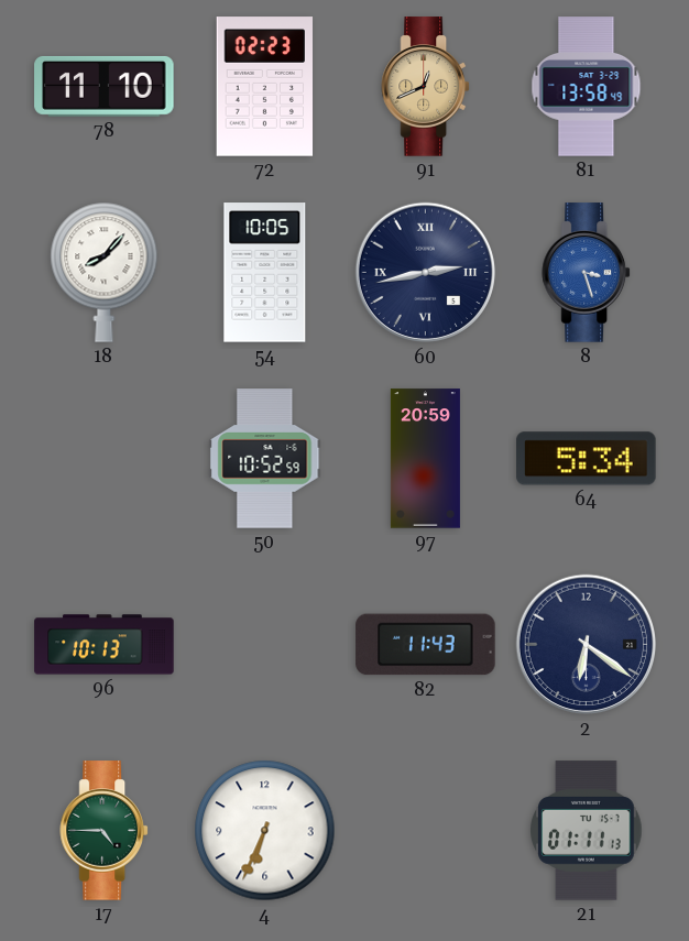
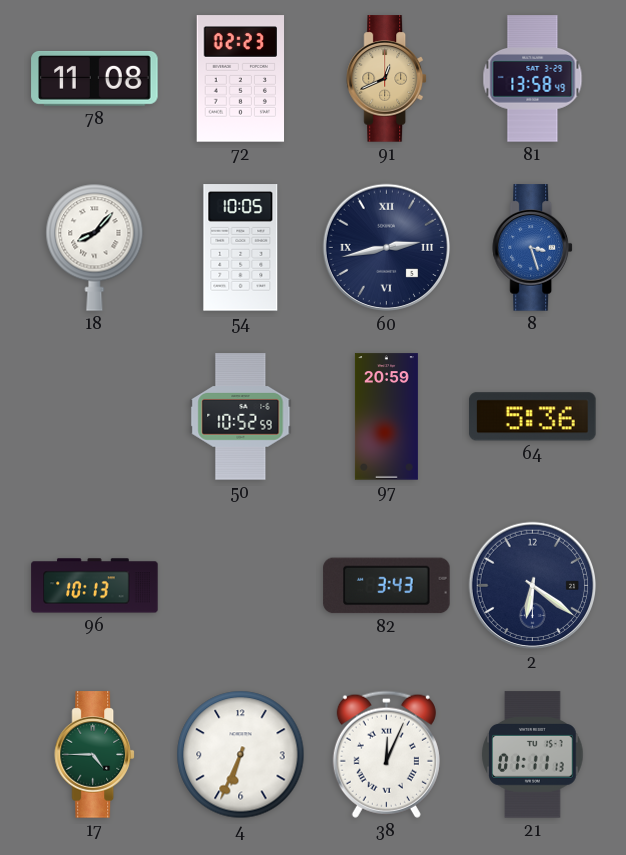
78: 11:10 -> 11:08 (95, 78)
64: 5:34 -> 5:36 (533, 417)
82: 11:43 -> 3:43 (387, 586)
38: none -> 12:04 (386, 754)
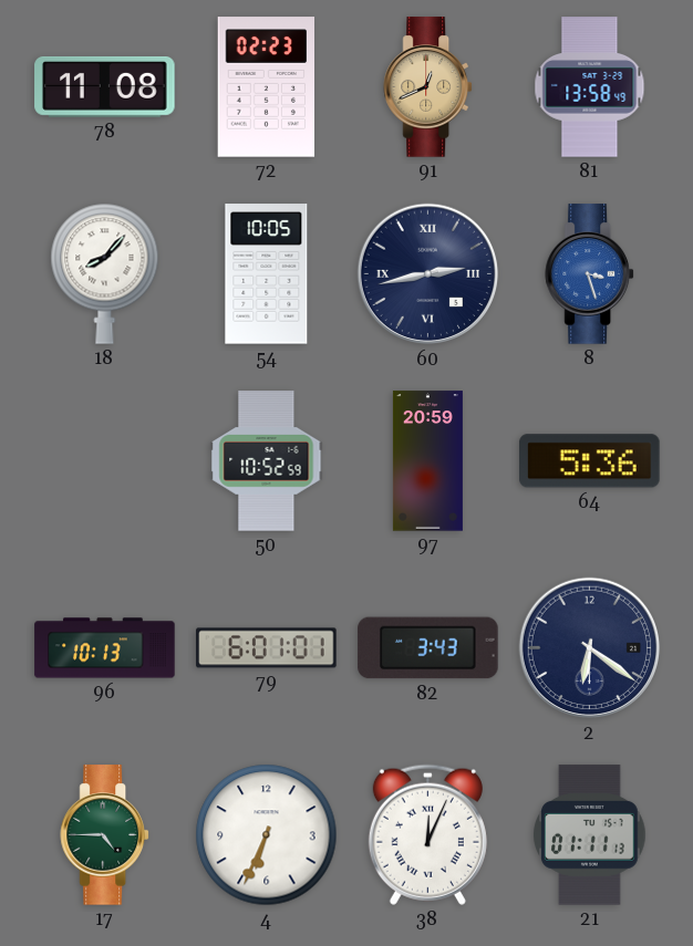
79: none -> 6:01 (267, 648)
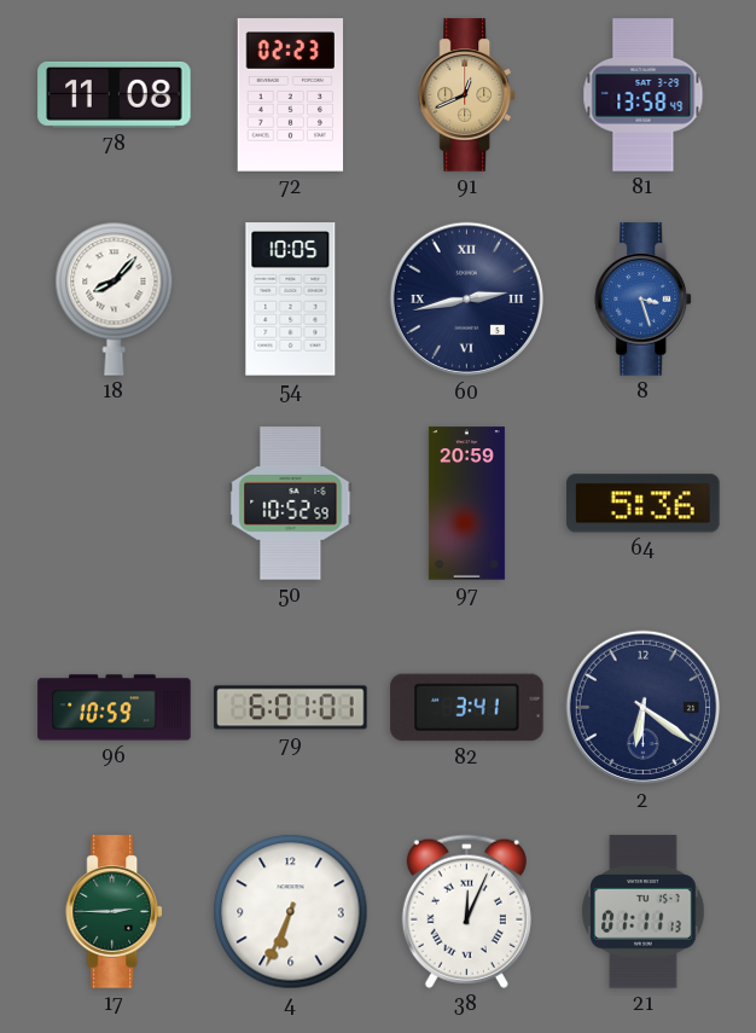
96: 10:13 -> 10:59 (115, 708)
82: 3:43 -> 3:41 (467, 708)
17: 4:45 -> 2:45 (114, 912)
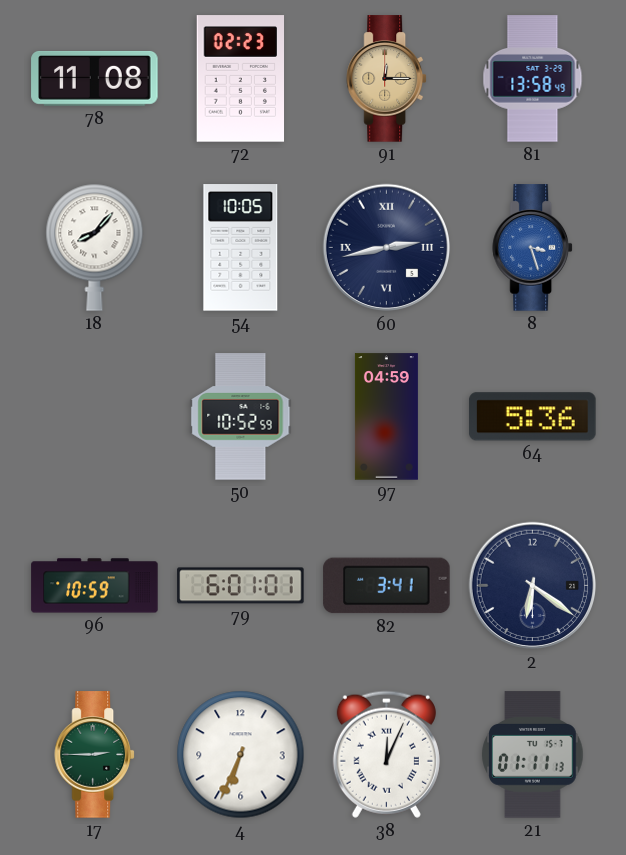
91: 12:41 -> 12:15 (386, 79)
97: 20:59 -> 04:59 (386, 417)
